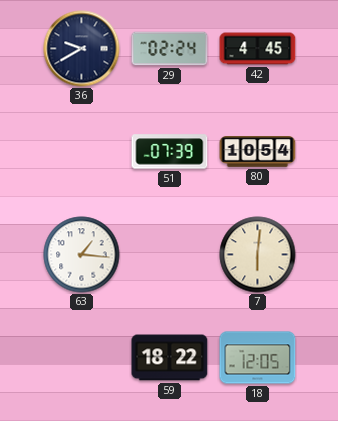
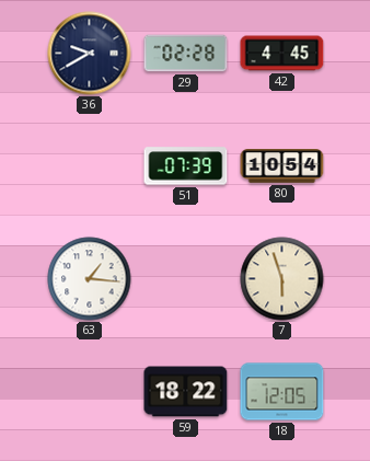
29: 02:24 -> 02:28 (186, 54)
7: 6:01 -> 5:57 (282, 279)
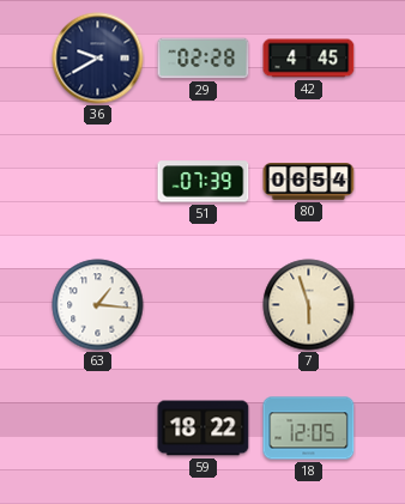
80: 10:54 -> 06:54 (309, 182)
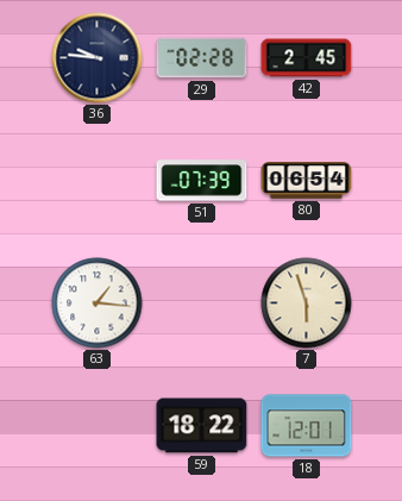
36: 9:40 -> 9:46 (98, 58)
42: 4:45 -> 2:45 (307, 58)
18: 12:05 -> 12:01 (307, 426)
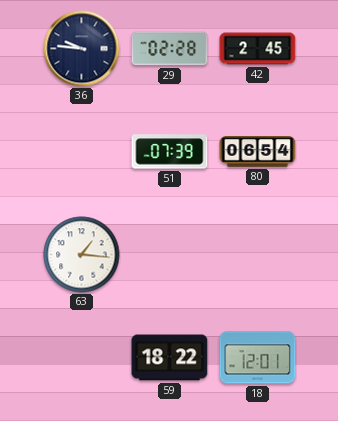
7: 5:57 -> none (307, 303)
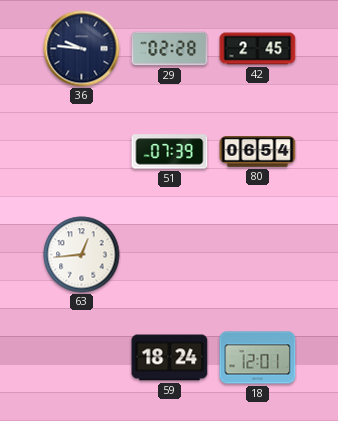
63: 1:16 -> 12:44 (82, 255)
59: 18:22 -> 18:24 (170, 358)
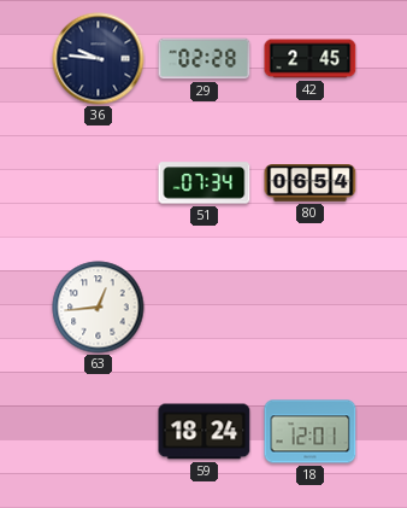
51: 07:39 -> 07:34 (205, 183)
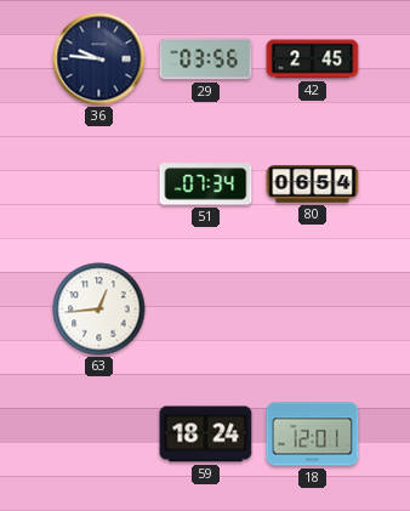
29: 02:28 -> 03:56 (206, 59)
